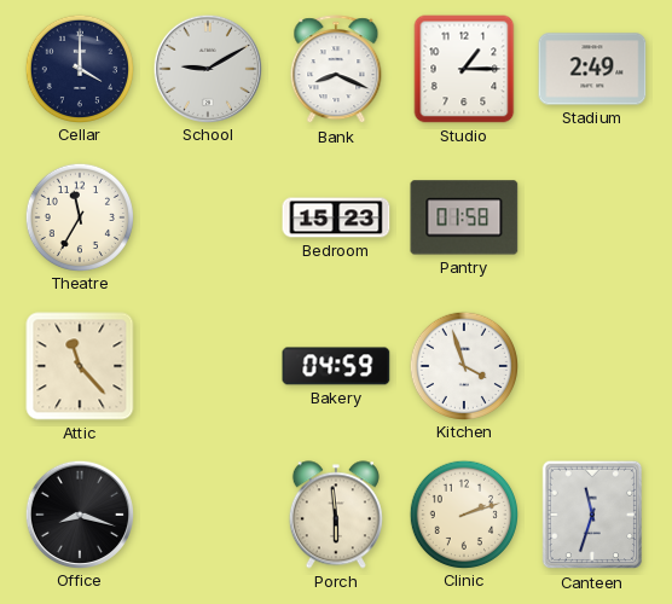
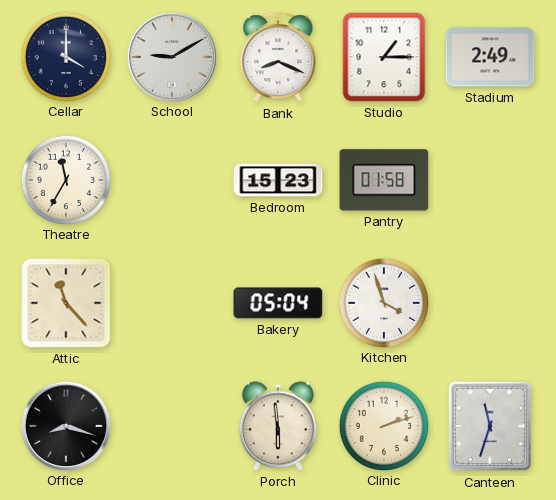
Bakery: 04:59 -> 05:04 (278, 303)
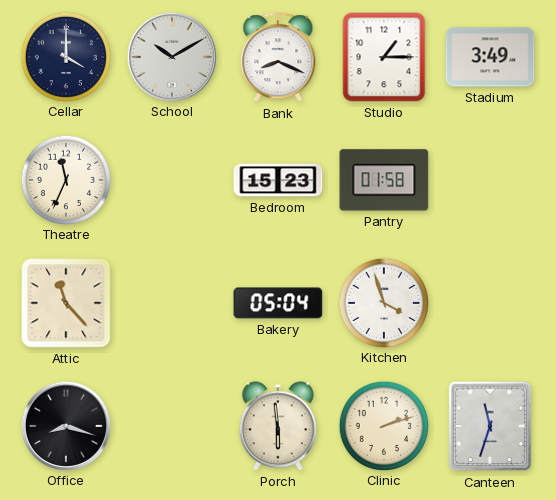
School: 9:10 -> 10:10 (171, 56)
Stadium: 2:49 -> 3:49 (490, 57)
Theatre: 11:35 -> 11:34 (65, 179)
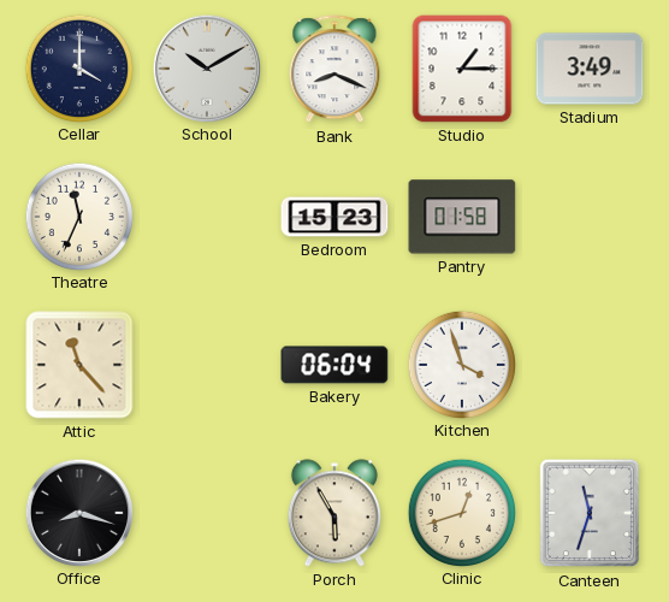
Bakery: 05:04 -> 06:04 (334, 365)
Porch: 5:59 -> 5:55 (334, 513)
Clinic: 2:12 -> 12:42 (461, 512)
